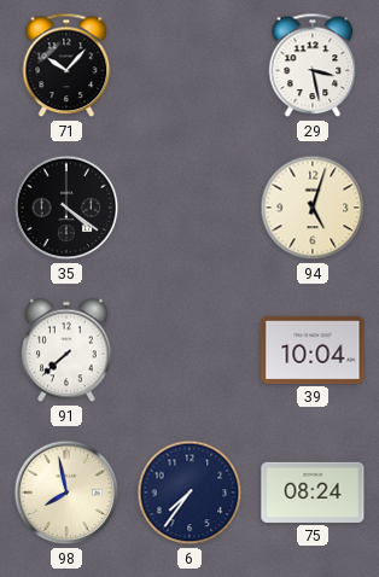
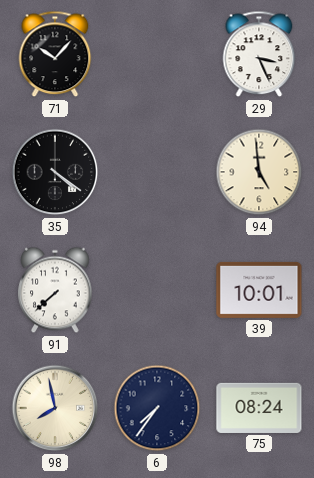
29: 3:28 -> 3:26 (259, 54)
94: 5:03 -> 4:59 (259, 172)
39: 10:04 -> 10:01 (259, 290)
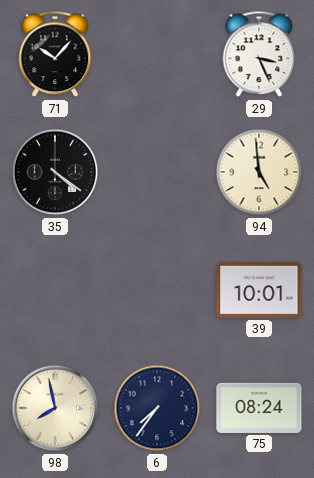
91: 7:38 -> none (55, 290)
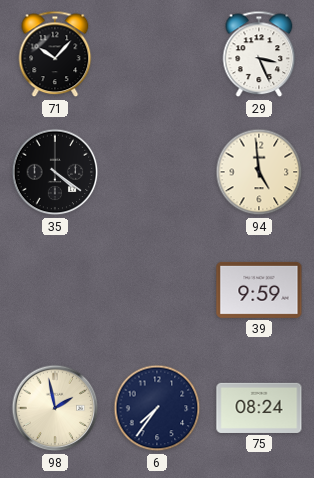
39: 10:01 -> 9:59 (259, 290)
98: 7:58 -> 1:58 (55, 408)
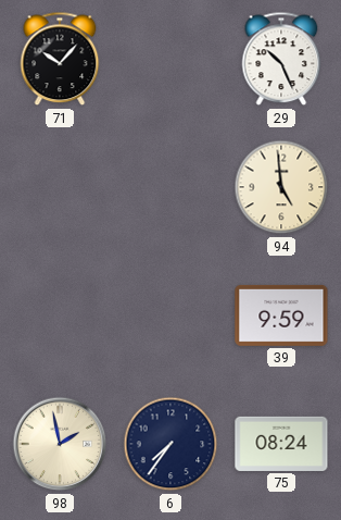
29: 3:26 -> 10:26 (281, 59)
35: 4:21 -> none (55, 172)
